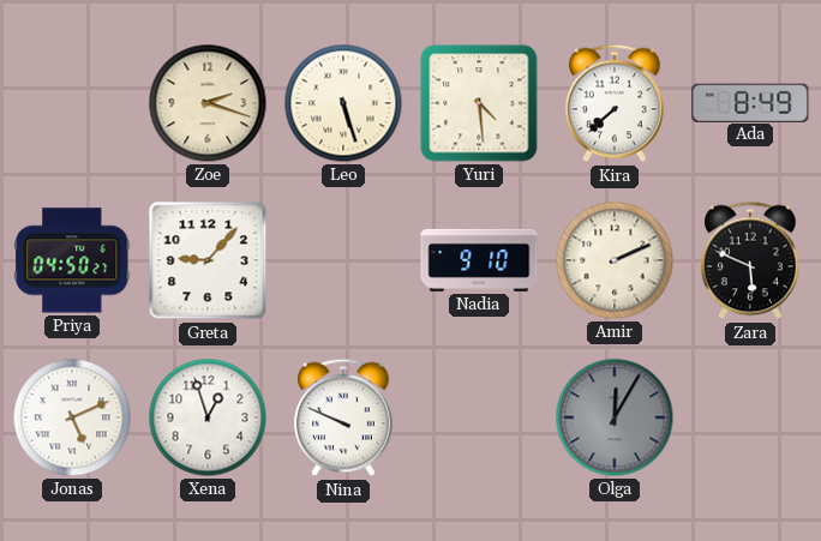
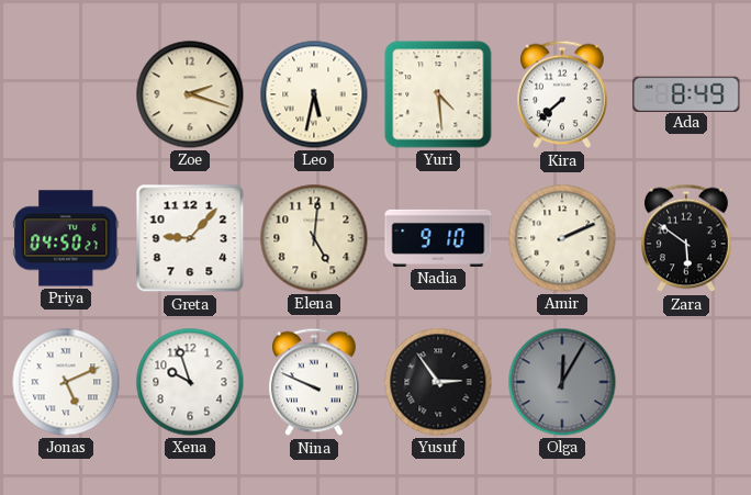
Leo: 5:27 -> 5:32 (314, 94)
Elena: none -> 5:01 (314, 238)
Zara: 5:49 -> 5:51 (687, 238)
Xena: 12:57 -> 9:57 (190, 382)
Yusuf: none -> 2:54 (438, 382)
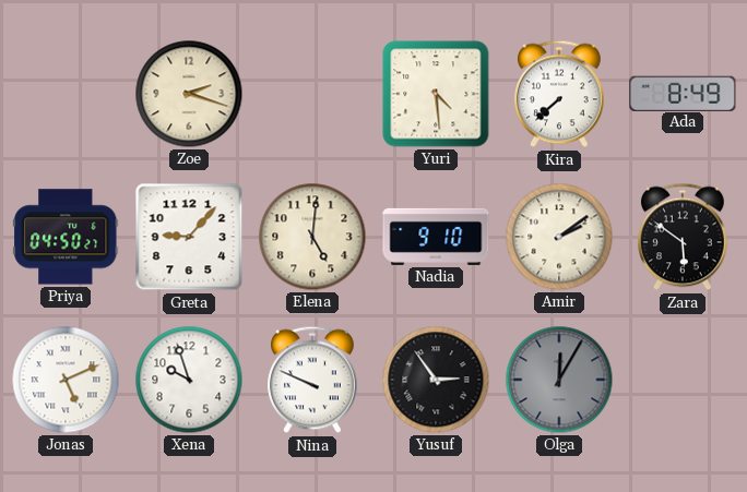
Leo: 5:32 -> none (314, 94)
Amir: 2:11 -> 2:09 (559, 237)
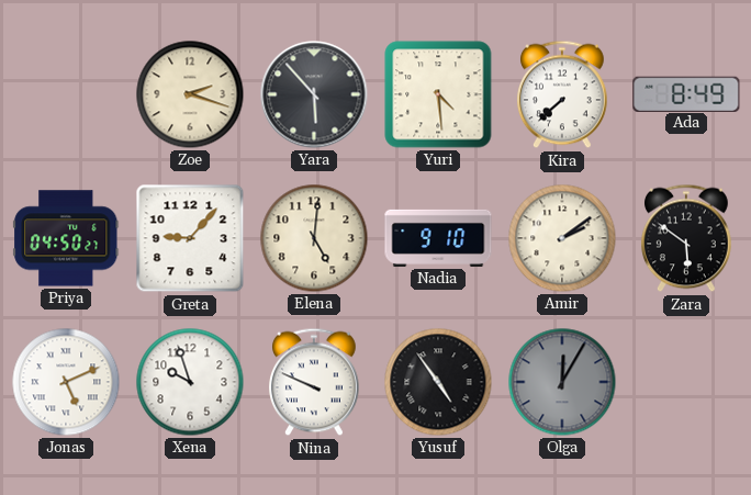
Yara: none -> 5:53 (314, 94)
Yusuf: 2:54 -> 4:54 (438, 382)
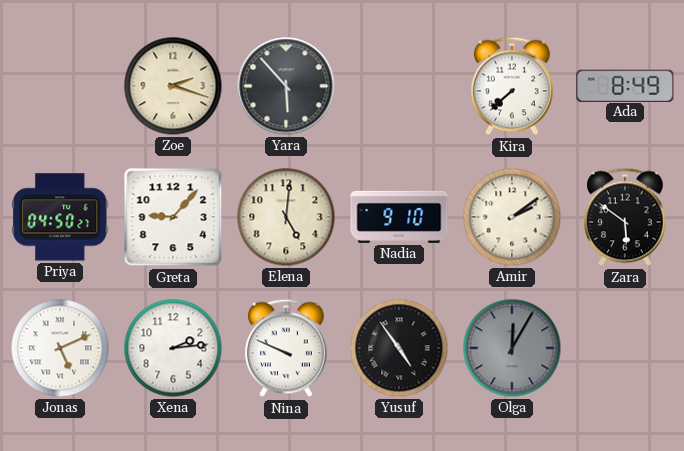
Yuri: 4:29 -> none (438, 94)
Xena: 9:57 -> 2:14 (173, 348)
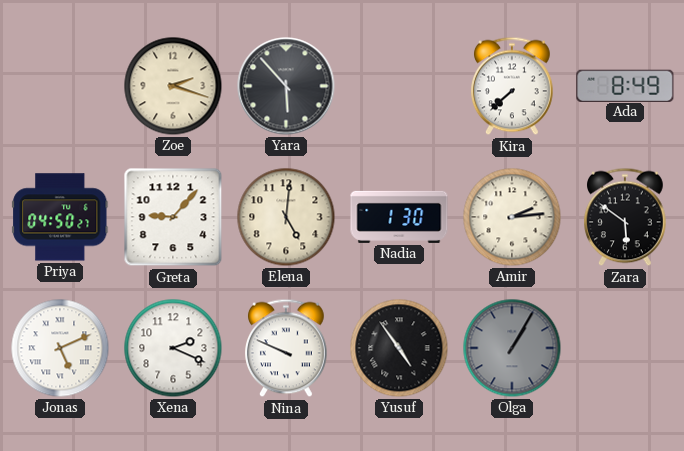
Nadia: 9:10 -> 1:30 (399, 217)
Amir: 2:09 -> 2:14 (512, 217)
Xena: 2:14 -> 2:19 (173, 348)
Olga: 12:05 -> 1:05 (512, 348)
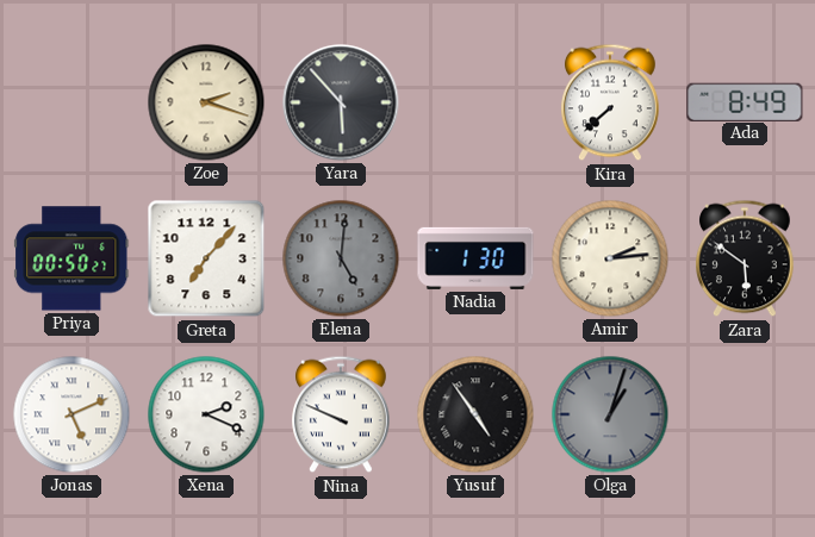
Priya: 04:50 -> 00:50 (71, 258)
Greta: 9:07 -> 7:07 (206, 258)
Elena dial: cream -> grey (341, 258)
Olga: 1:05 -> 1:03 (610, 414)
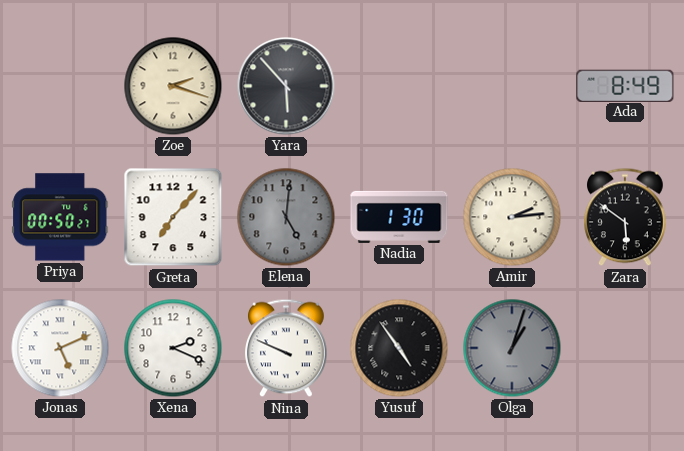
Kira: 7:38 -> none (611, 102)
